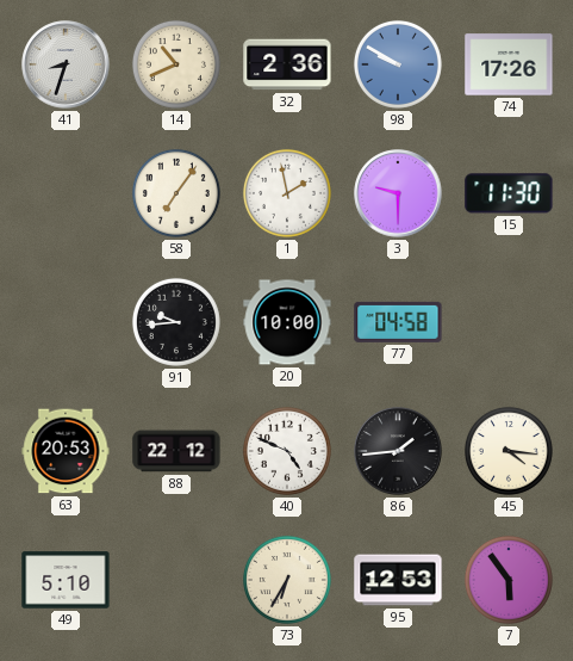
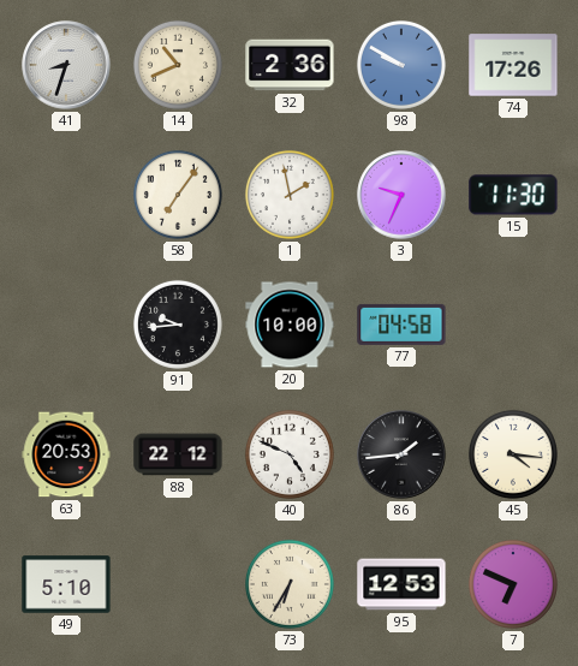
3: 9:30 -> 9:34 (401, 195)
7: 5:54 -> 6:49 (513, 584)
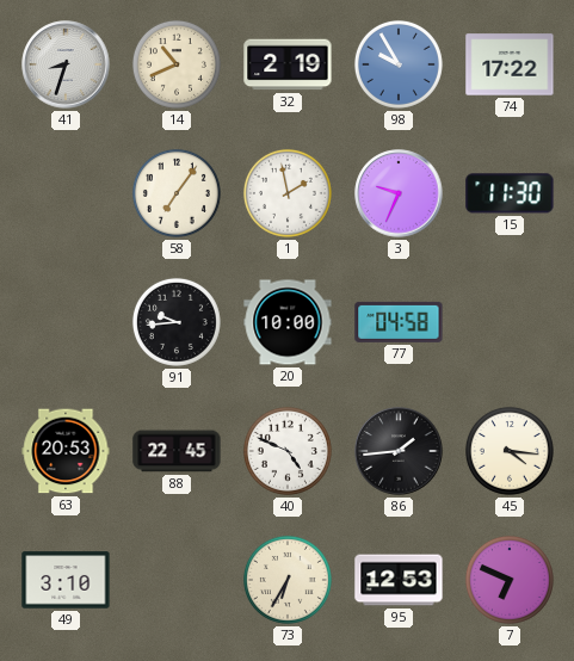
32: 2:36 -> 2:19 (288, 64)
98: 9:50 -> 9:55 (399, 64)
74: 17:26 -> 17:22 (510, 64)
88: 22:12 -> 22:45 (177, 451)
49: 5:10 -> 3:10 (66, 580)
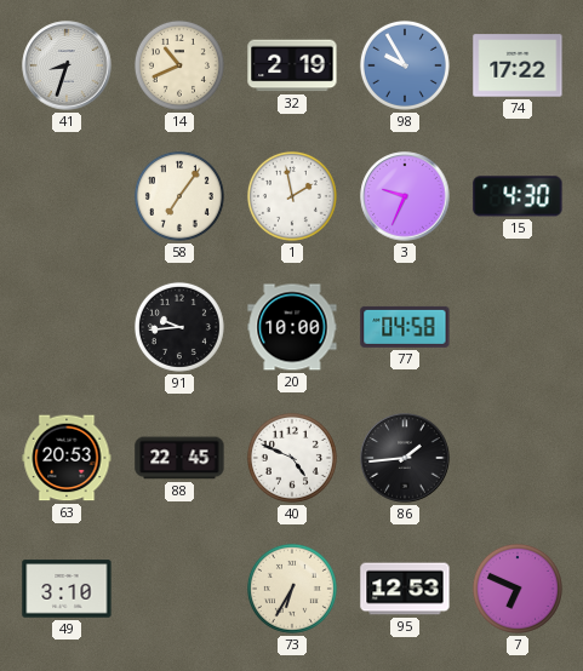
15: 11:30 -> 4:30 (518, 196)
45: 4:16 -> none (510, 451)
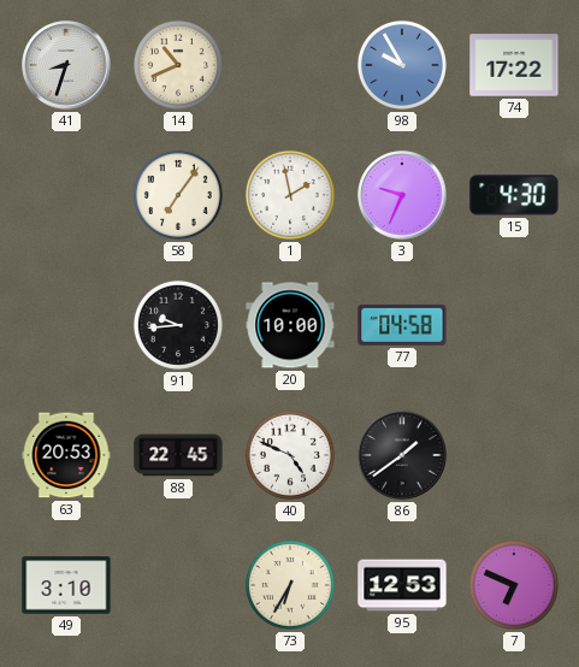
32: 2:19 -> none (292, 65)
86: 1:44 -> 1:39 (402, 455)
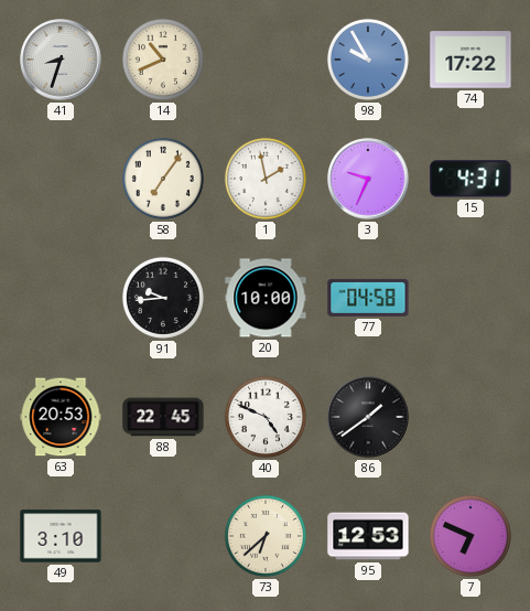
15: 4:30 -> 4:31 (470, 179)
73: 6:35 -> 6:38 (266, 536)
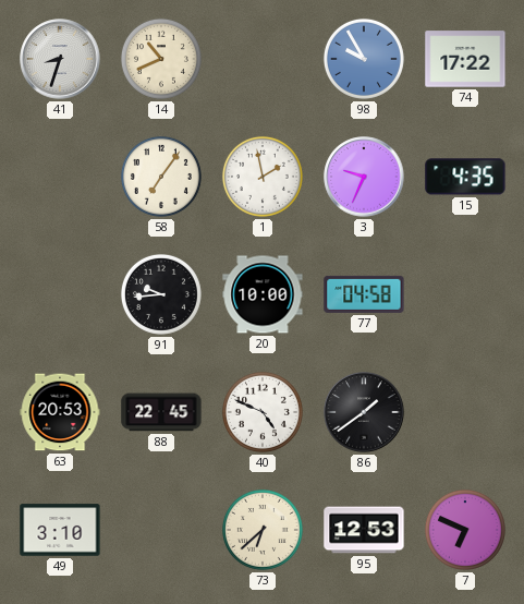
15: 4:31 -> 4:35 (465, 177)
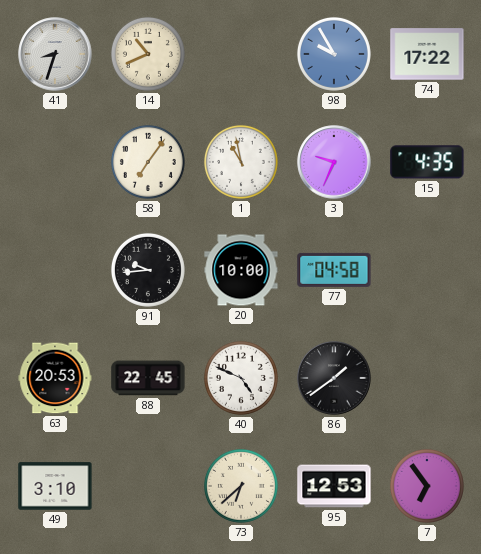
1: 1:58 -> 10:58 (241, 162)
7: 6:49 -> 6:54 (427, 486)
